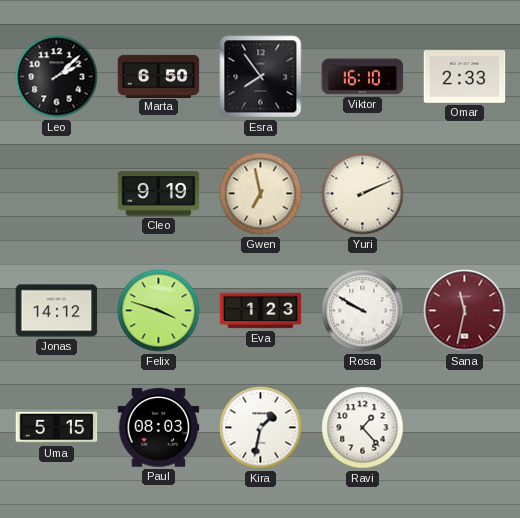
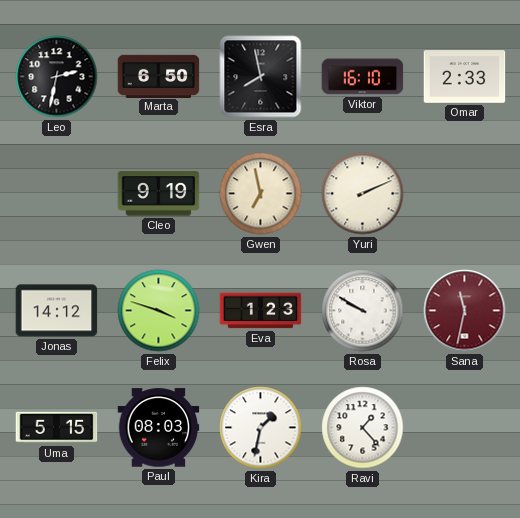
Leo: 2:08 -> 2:32 (57, 77)
Esra: 7:54 -> 7:58 (261, 77)
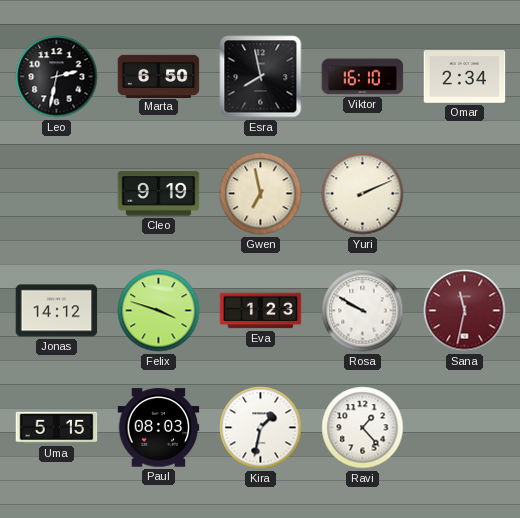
Omar: 2:33 -> 2:34 (465, 77)
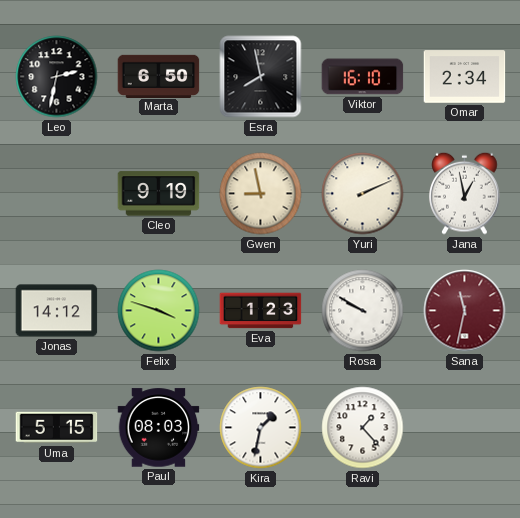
Gwen: 6:58 -> 8:58 (261, 194)
Jana: none -> 12:58 (465, 193)
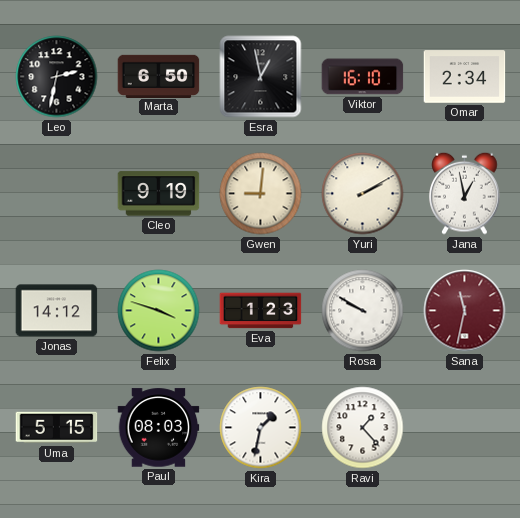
Esra: 7:58 -> 12:58 (261, 77)
Gwen: 8:58 -> 9:01 (261, 194)
Yuri: 2:11 -> 2:10 (363, 194)
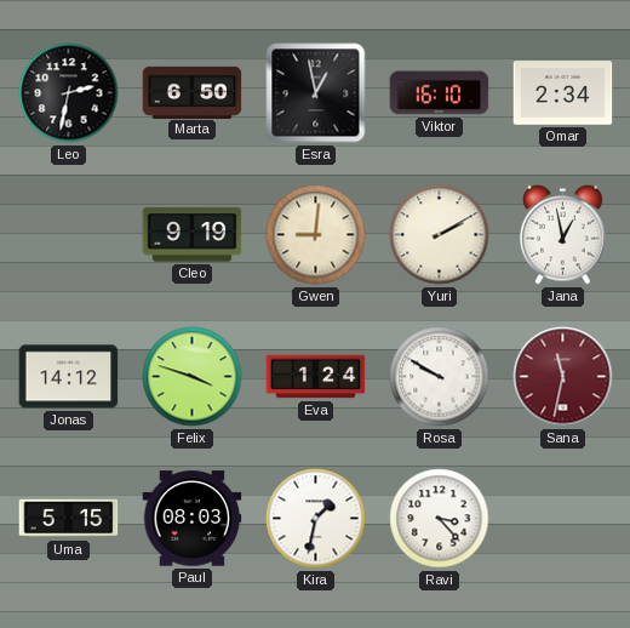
Eva: 1:23 -> 1:24 (316, 377)
Ravi: 1:23 -> 3:23 (440, 519)
